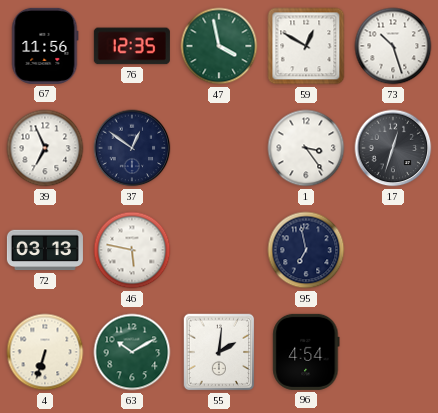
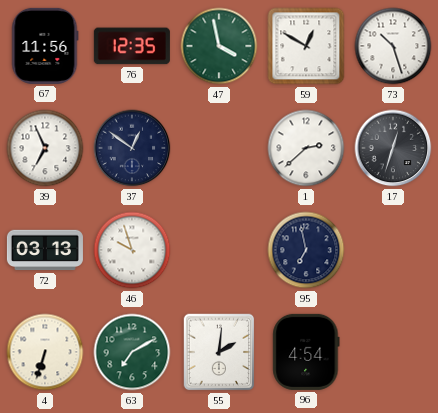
1: 3:24 -> 2:38 (306, 148)
46: 5:47 -> 9:57 (132, 250)
63: 10:10 -> 7:10 (132, 352)
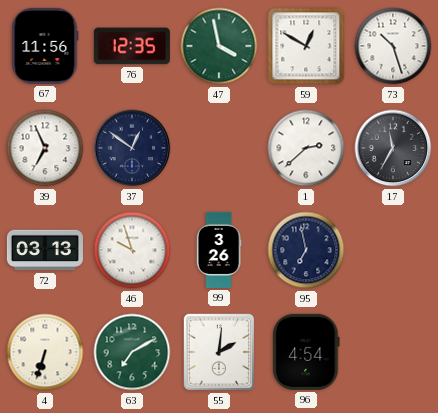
17: 12:33 -> 11:35 (393, 148)
99: none -> 3:26 (219, 250)
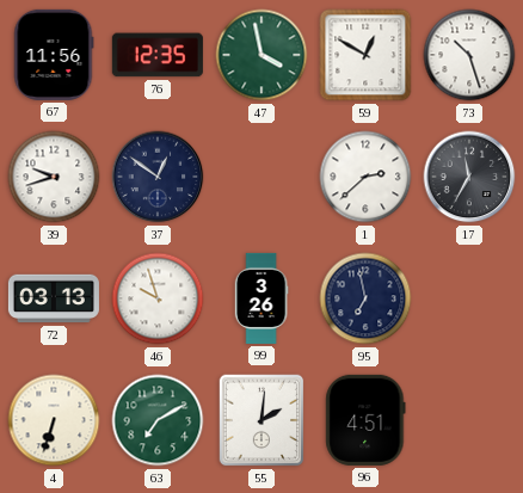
39: 6:56 -> 9:42 (54, 177)
96: 4:54 -> 4:51 (365, 420)
